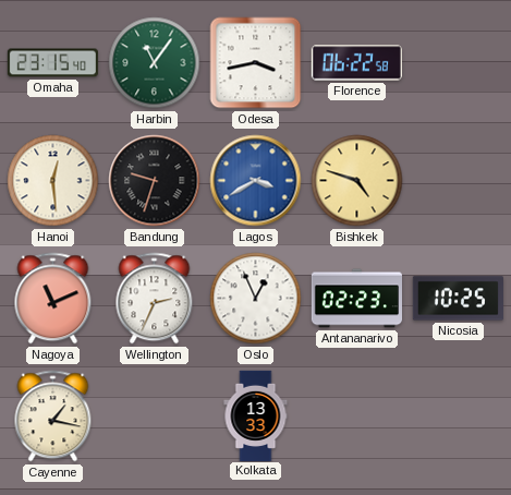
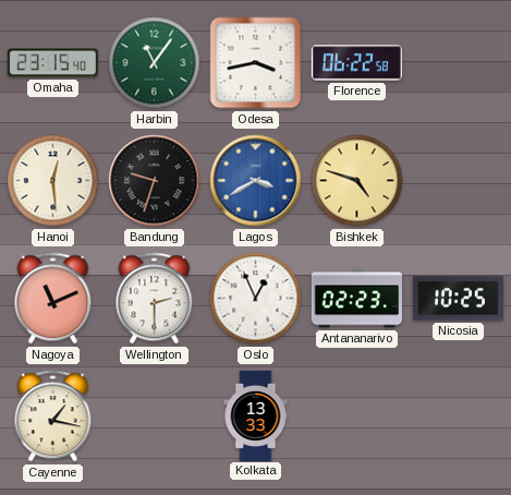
Wellington: 2:34 -> 2:30 (155, 299)
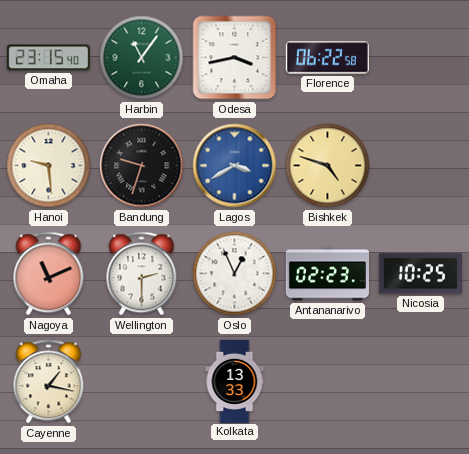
Hanoi: 12:29 -> 9:29 (49, 166)
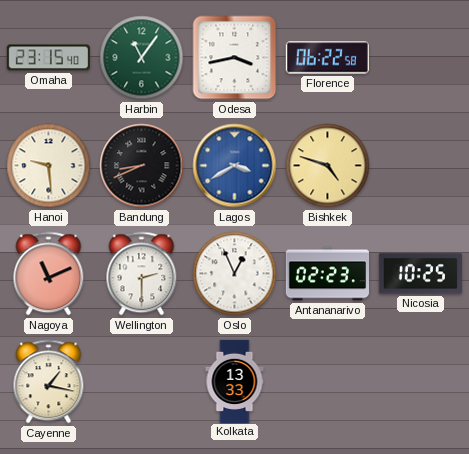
Bandung: 9:33 -> 8:41 (142, 166)
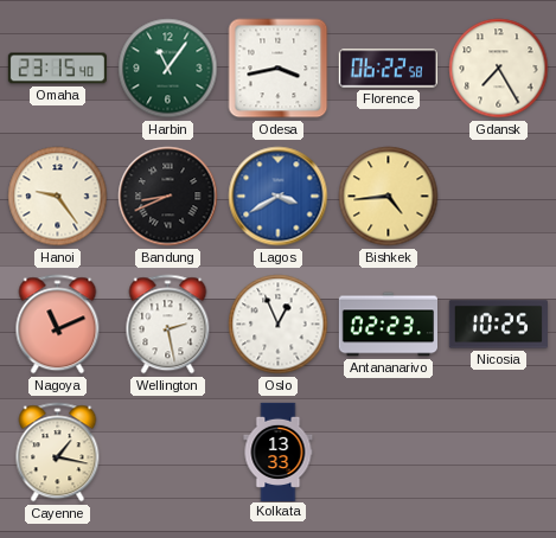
Gdansk: none -> 7:25 (499, 69)
Hanoi: 9:29 -> 9:24 (58, 197)
Bishkek: 4:48 -> 4:44 (389, 197)
Wellington: 2:30 -> 2:28 (168, 325)
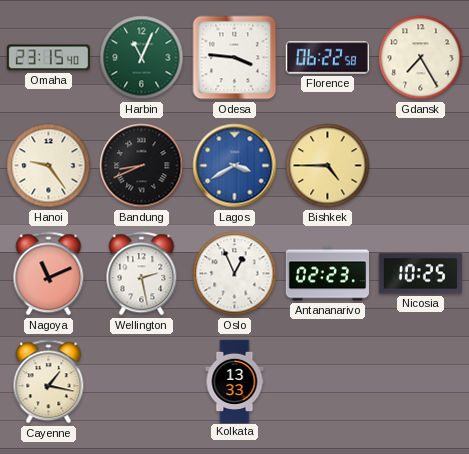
Harbin: 11:06 -> 11:04 (142, 58)
Odesa: 3:43 -> 3:46 (235, 58)
Bishkek: 4:44 -> 4:45 (328, 166)
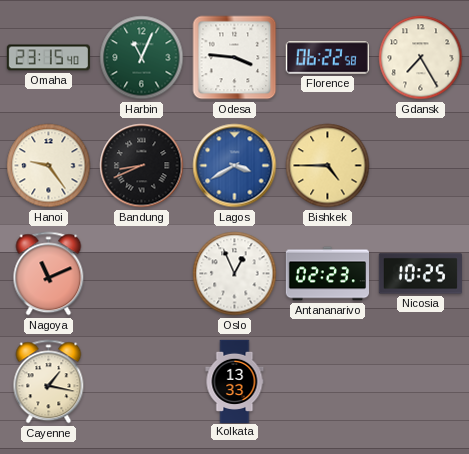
Wellington: 2:28 -> none (142, 274)
